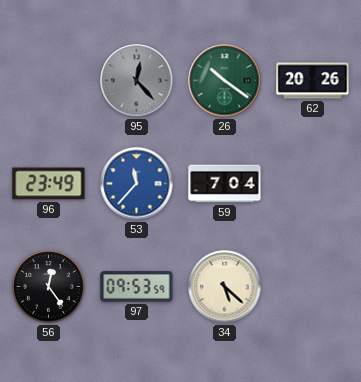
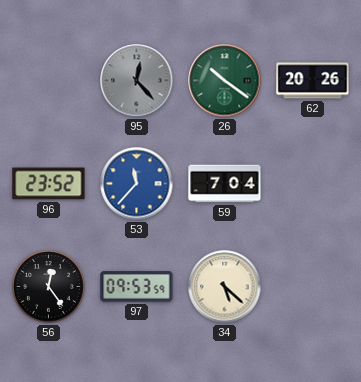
96: 23:49 -> 23:52 (49, 184)
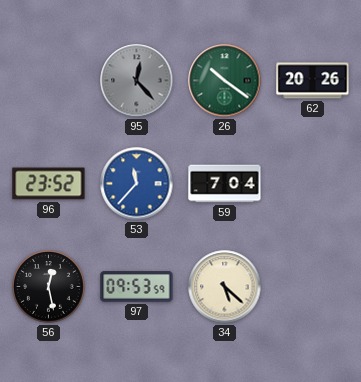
56: 12:24 -> 12:28 (49, 287)
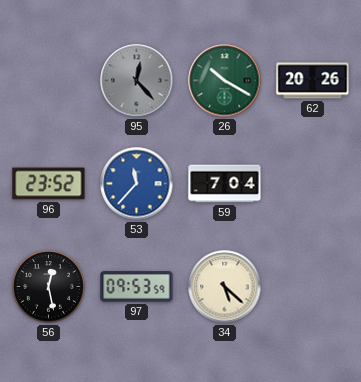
26: 10:21 -> 10:20 (225, 81)
